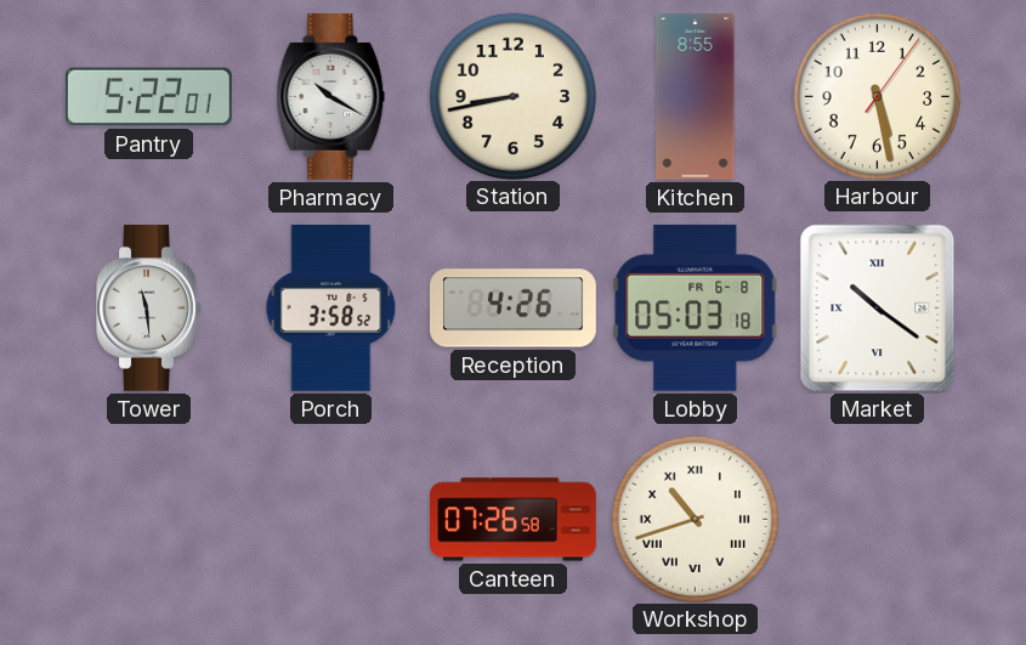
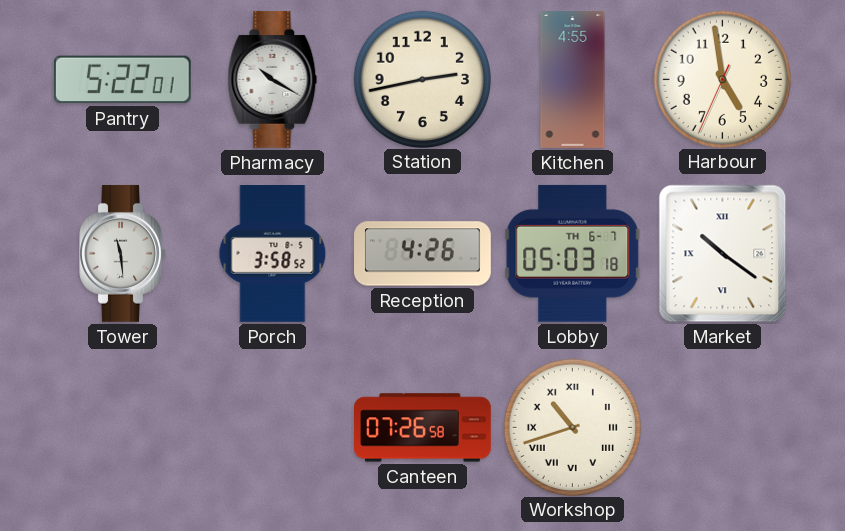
Station: 8:43 -> 2:43 (422, 79)
Kitchen: 8:55 -> 4:55 (573, 80)
Harbour: 5:28 -> 4:58 (722, 79)
Lobby date: FR 6-8 -> TH 6-7 (573, 253)
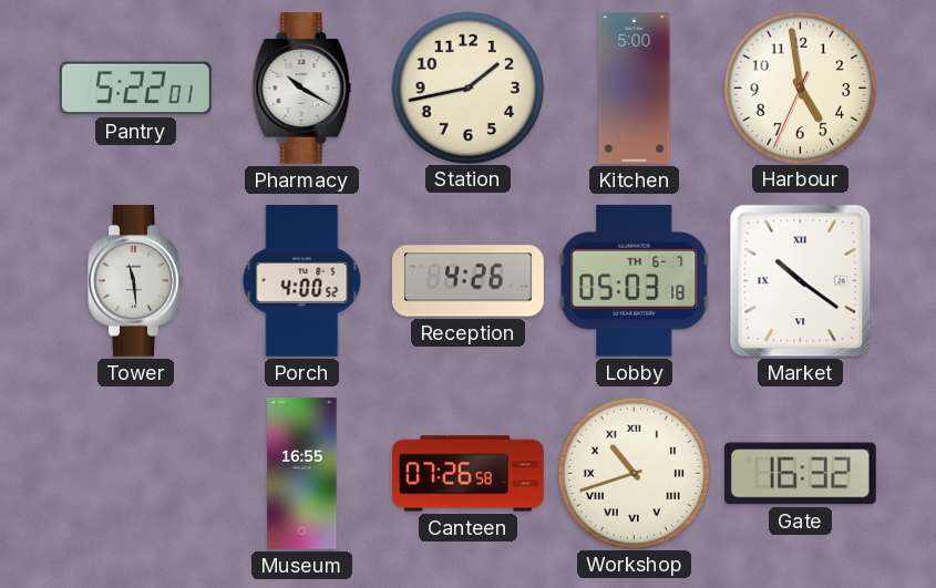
Station: 2:43 -> 1:43 (467, 87)
Kitchen: 4:55 -> 5:00 (635, 89)
Porch: 3:58 -> 4:00 (302, 281)
Museum: none -> 16:55 (302, 474)
Gate: none -> 16:32 (800, 474)
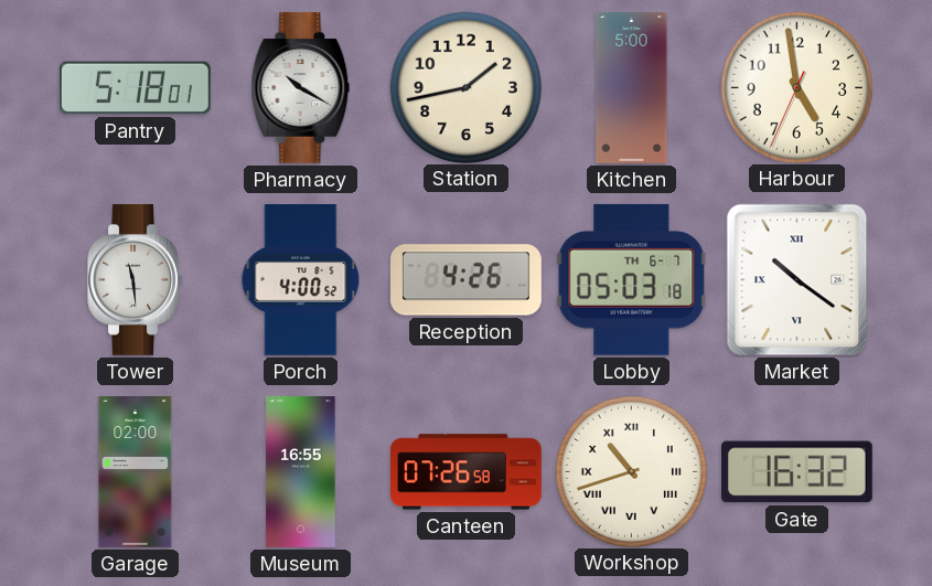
Pantry: 5:22 -> 5:18 (135, 88)
Garage: none -> 02:00 (136, 472)
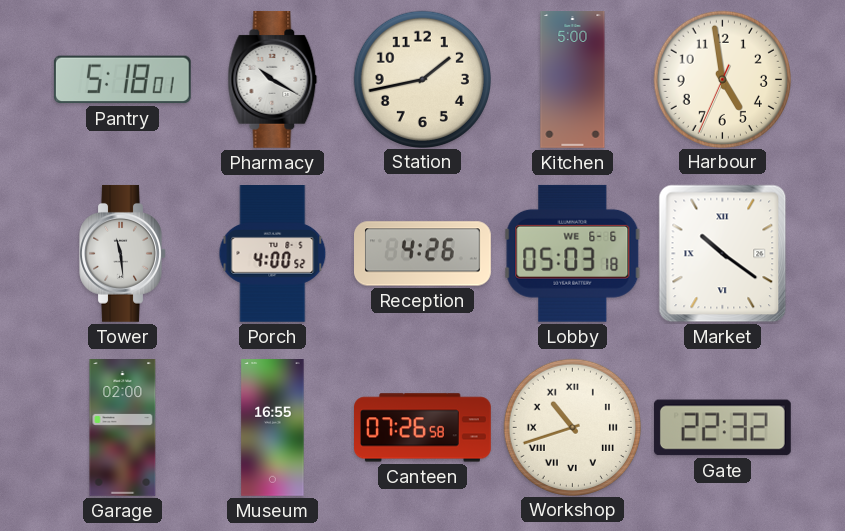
Lobby date: TH 6-7 -> WE 6-6 (573, 253)
Gate: 16:32 -> 22:32 (722, 428)
